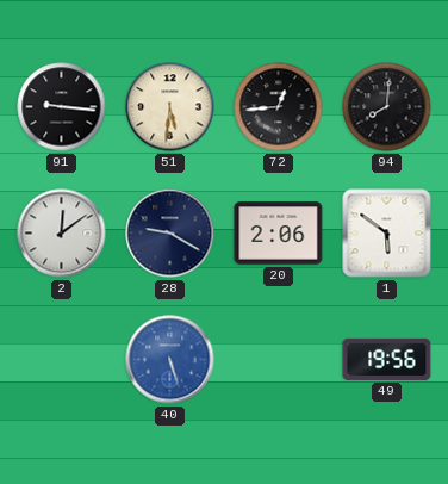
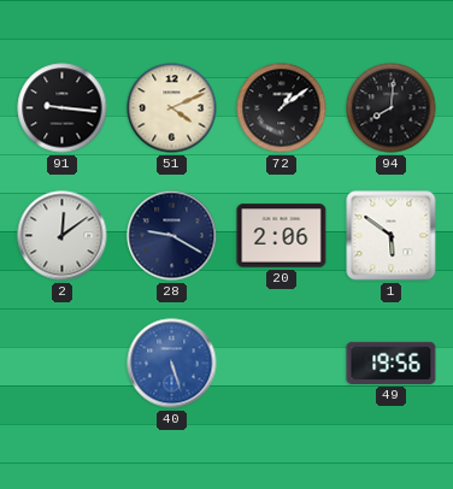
51: 5:31 -> 4:11 (172, 108)
72: 12:44 -> 1:09 (282, 108)
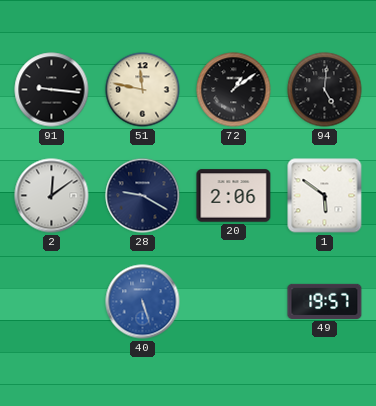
51: 4:11 -> 11:47 (143, 90)
94: 8:01 -> 5:01 (325, 90)
49: 19:56 -> 19:57 (325, 301)
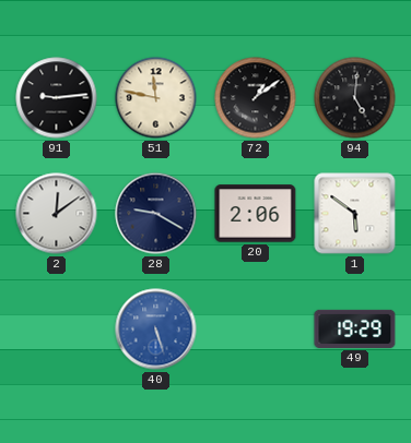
91: 9:16 -> 9:14 (57, 98)
49: 19:57 -> 19:29 (355, 328)
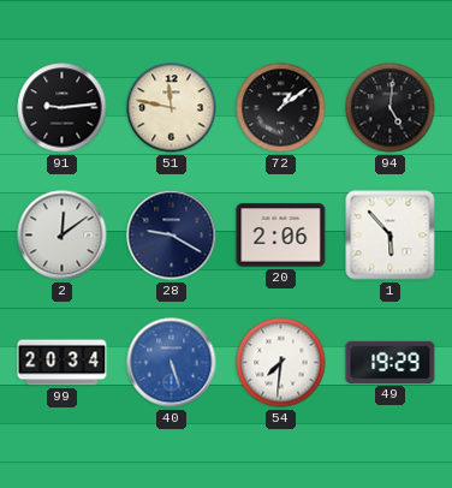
1: 5:51 -> 5:53 (391, 236)
99: none -> 20:34 (63, 363)
54: none -> 7:31 (281, 363)
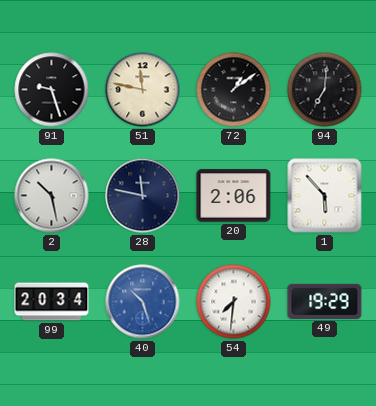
91: 9:14 -> 9:27 (52, 90)
94: 5:01 -> 7:01 (325, 90)
2: 12:09 -> 10:28 (52, 196)
28: 9:20 -> 11:47 (143, 196)
40: 5:27 -> 10:27 (143, 302)
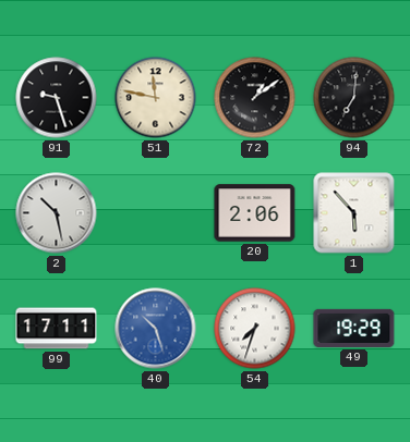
28: 11:47 -> none (143, 196)
99: 20:34 -> 17:11 (57, 329)
54: 7:31 -> 7:33 (255, 329)
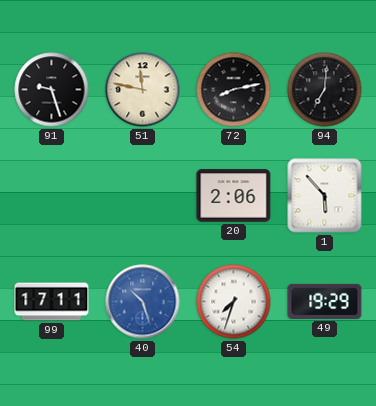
72: 1:09 -> 8:13 (234, 90)
2: 10:28 -> none (57, 213)
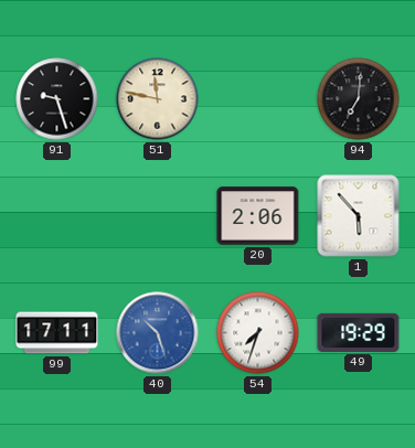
72: 8:13 -> none (234, 90)
